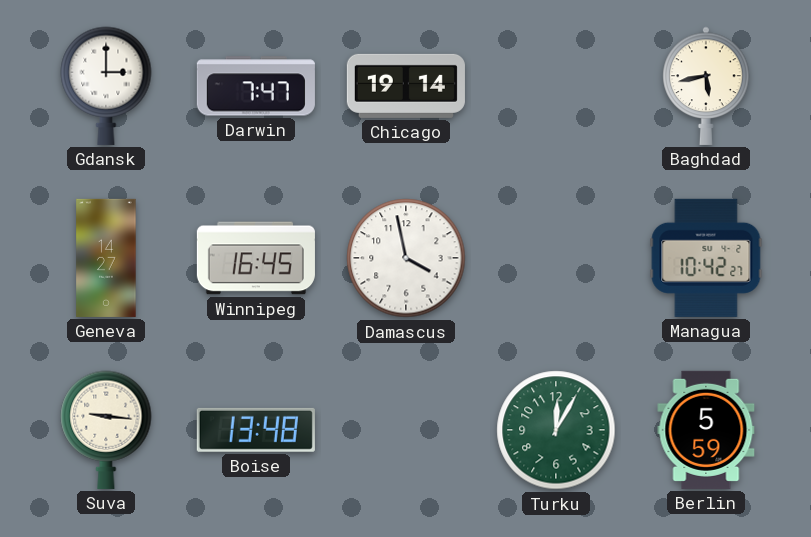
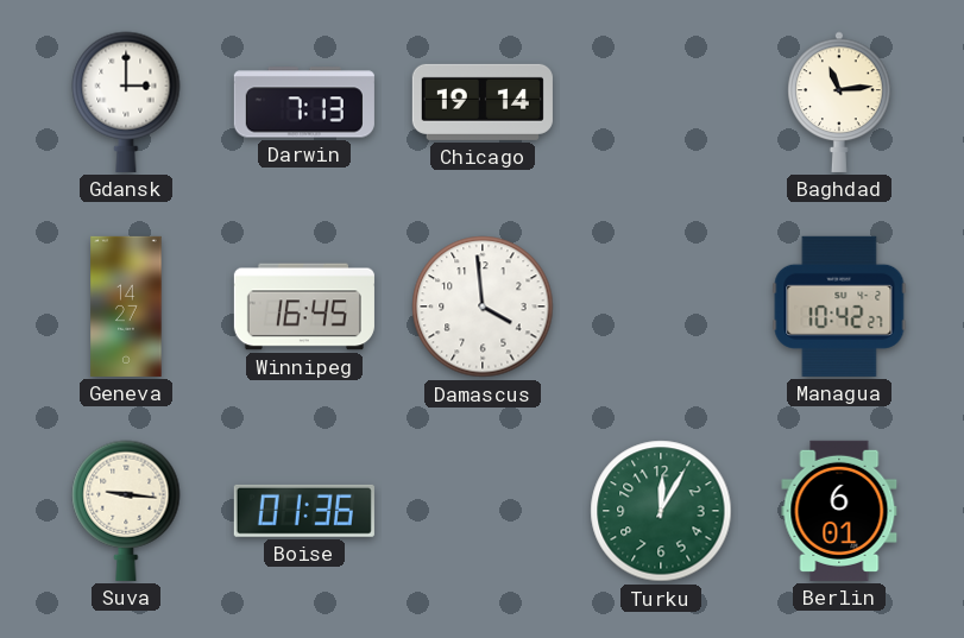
Darwin: 7:47 -> 7:13 (304, 102)
Baghdad: 5:43 -> 11:14 (839, 102)
Damascus: 3:58 -> 3:59 (483, 307)
Boise: 13:48 -> 01:36 (304, 511)
Berlin: 5:59 -> 6:01 (839, 511)
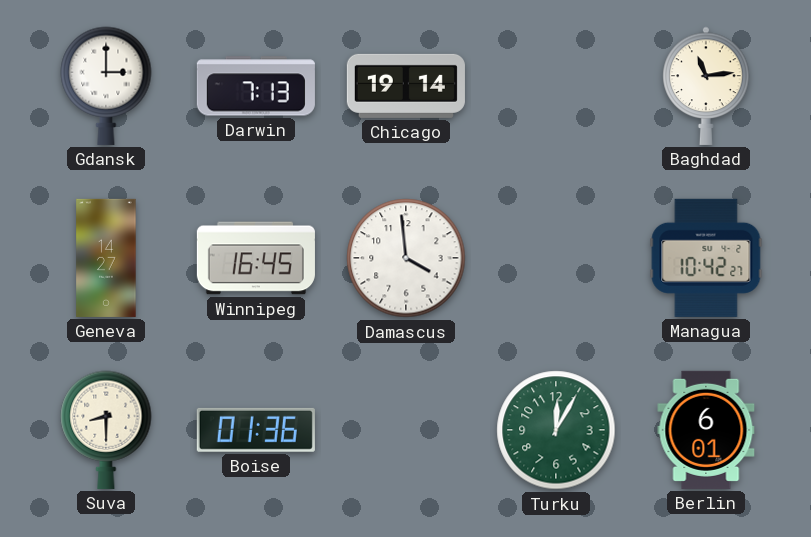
Suva: 9:16 -> 8:30 (106, 430)
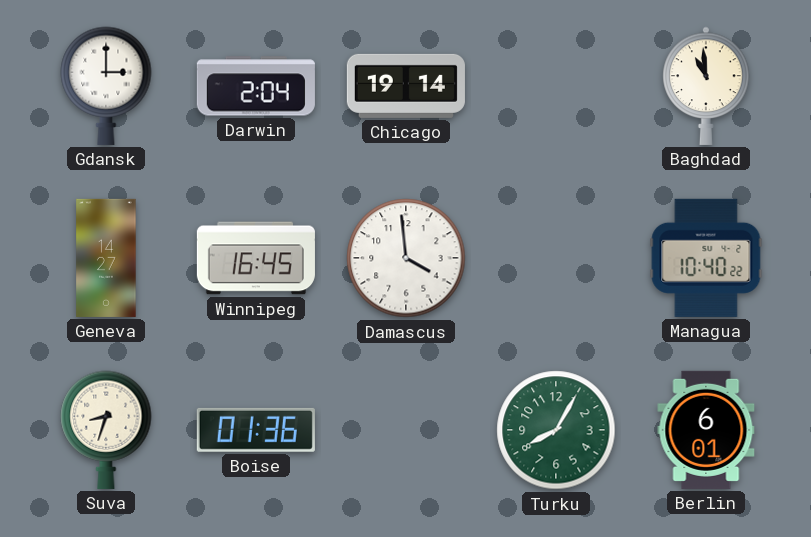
Darwin: 7:13 -> 2:04 (256, 86)
Baghdad: 11:14 -> 10:59 (706, 86)
Managua: 10:42 -> 10:40 (706, 258)
Suva: 8:30 -> 8:33 (106, 430)
Turku: 12:05 -> 8:05 (556, 430)
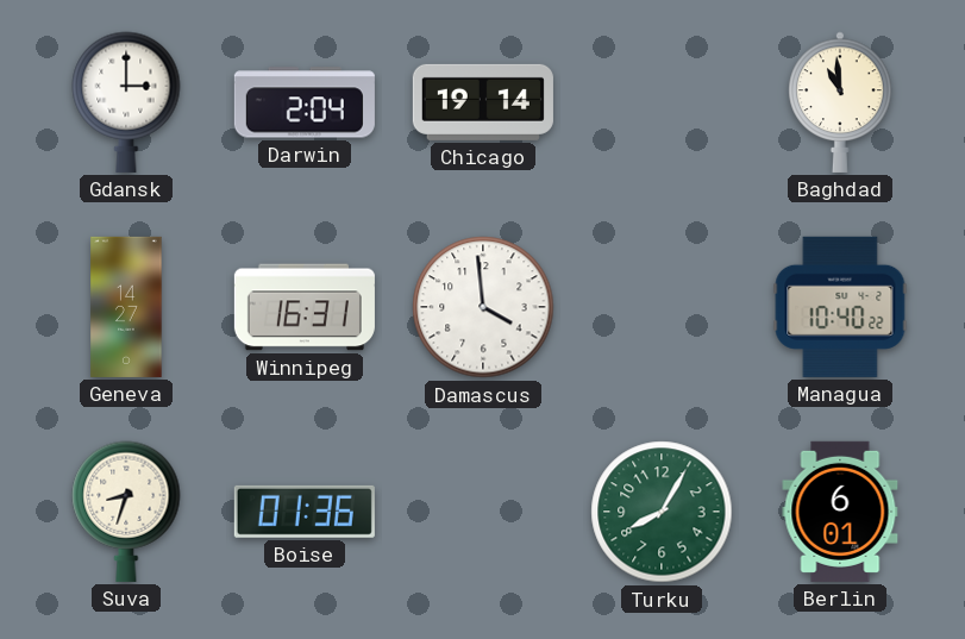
Winnipeg: 16:45 -> 16:31 (305, 307)
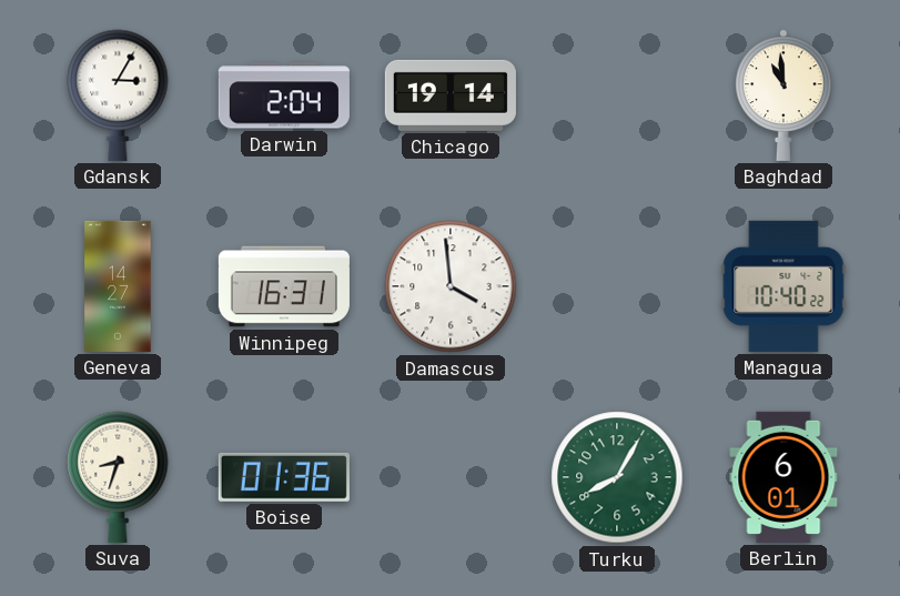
Gdansk: 3:00 -> 3:05 (118, 95)
